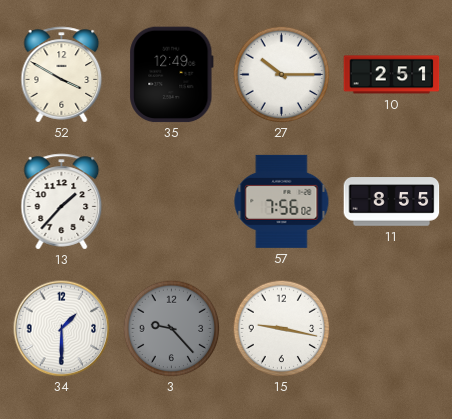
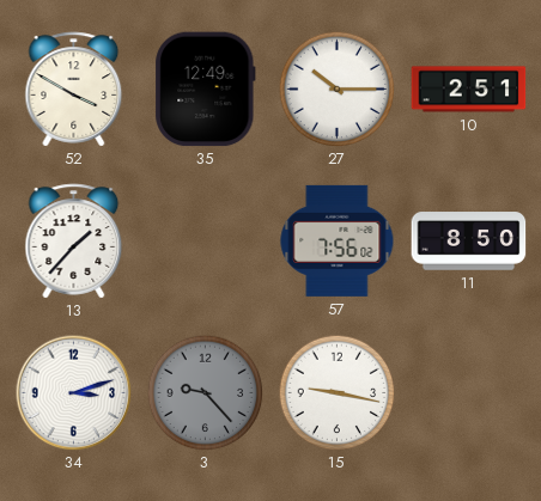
11: 8:55 -> 8:50 (469, 242)
34: 1:30 -> 3:12 (74, 393)
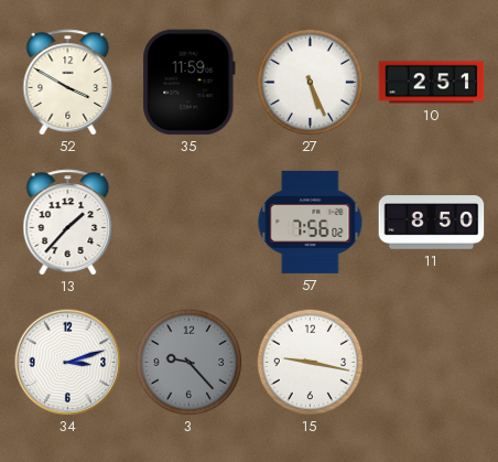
35: 12:49 -> 11:59 (190, 83)
27: 10:15 -> 5:26 (310, 82)
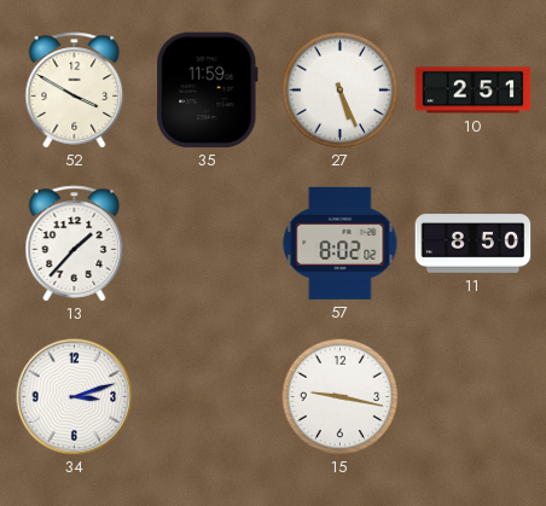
57: 7:56 -> 8:02 (341, 243)
3: 9:23 -> none (188, 362)
